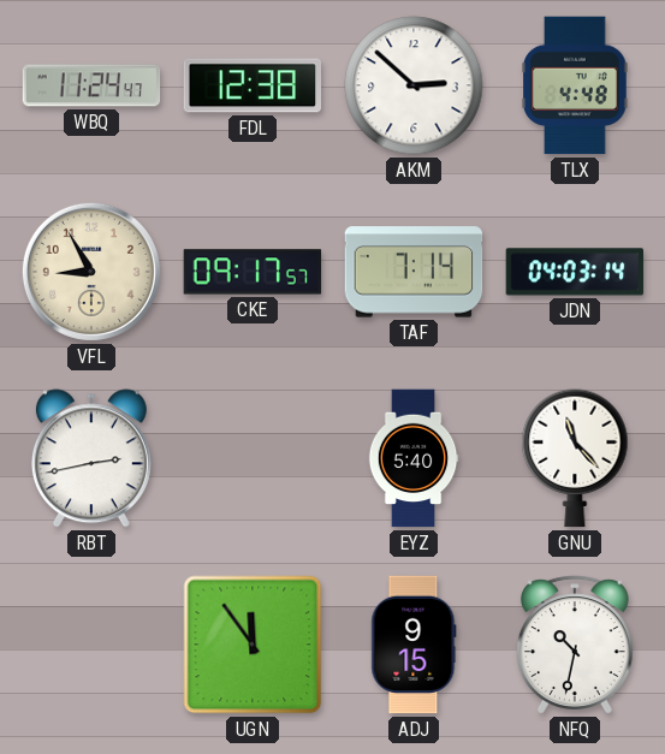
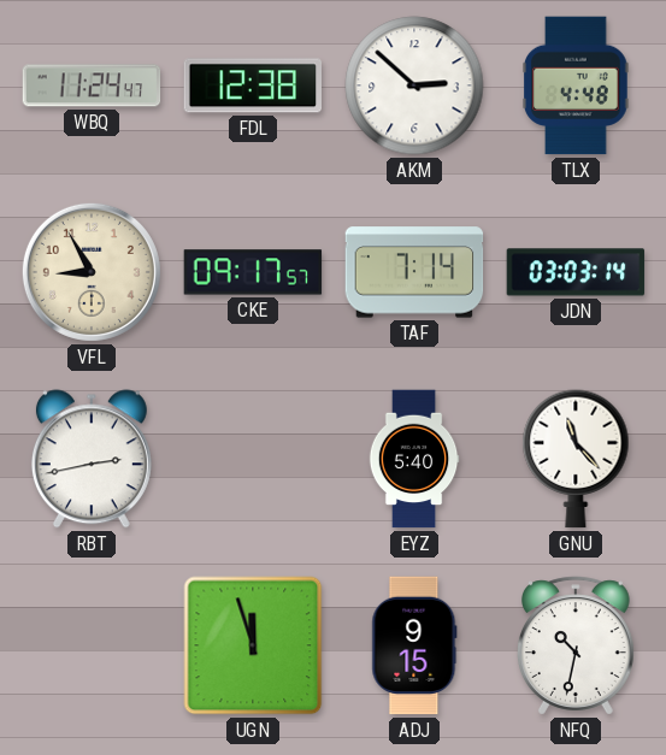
JDN: 04:03 -> 03:03 (576, 272)
UGN: 11:54 -> 11:57 (253, 645)
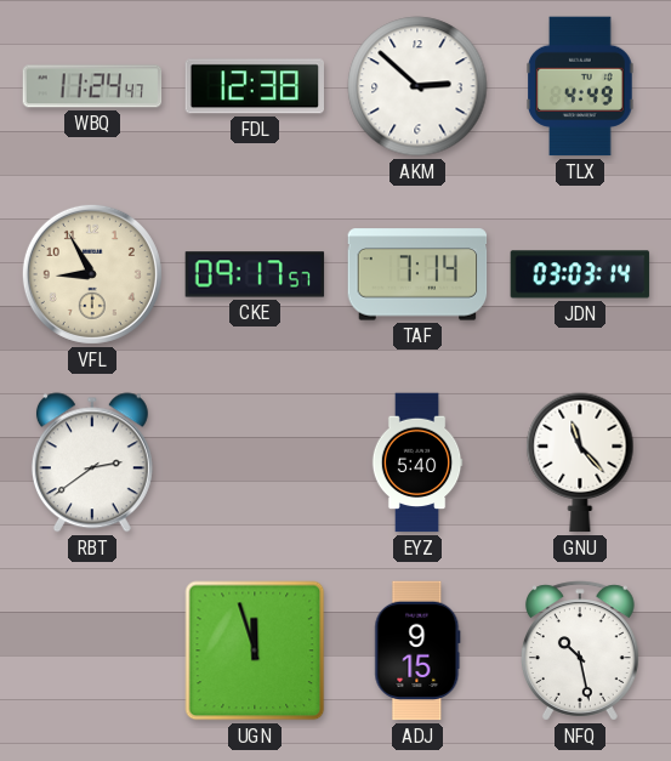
TLX: 4:48 -> 4:49 (580, 86)
RBT: 2:43 -> 2:39 (92, 462)
NFQ: 10:32 -> 10:28 (580, 651)
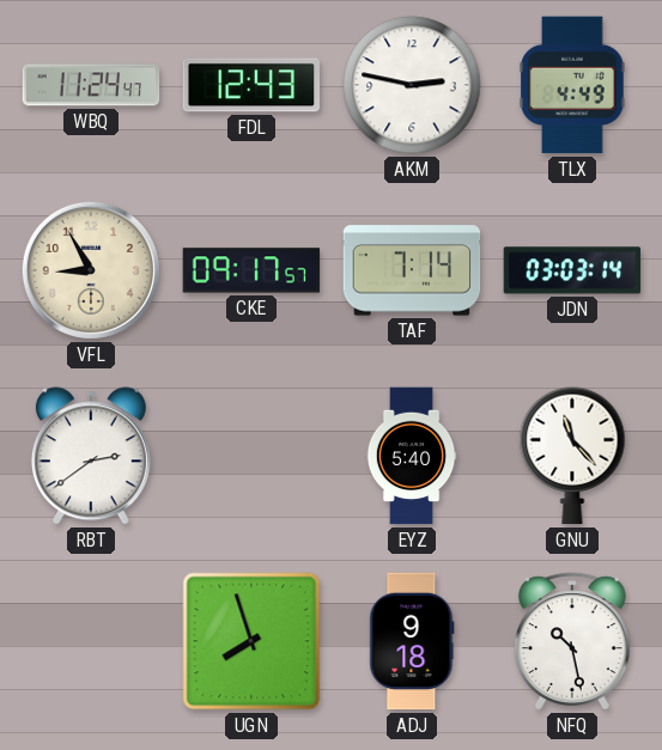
FDL: 12:38 -> 12:43 (251, 85)
AKM: 2:52 -> 2:47 (412, 85)
UGN: 11:57 -> 7:57 (251, 641)
ADJ: 9:15 -> 9:18 (412, 641)
